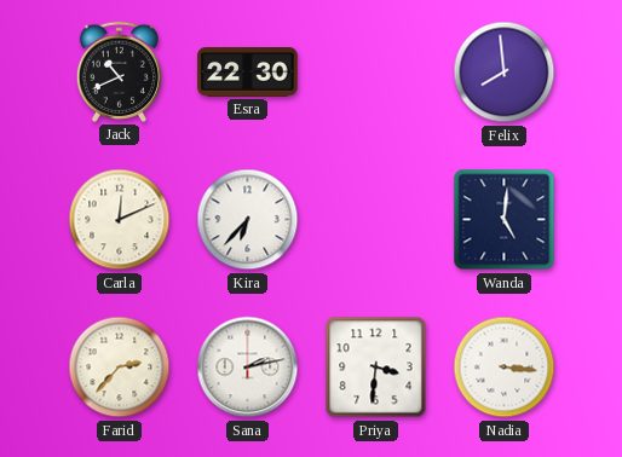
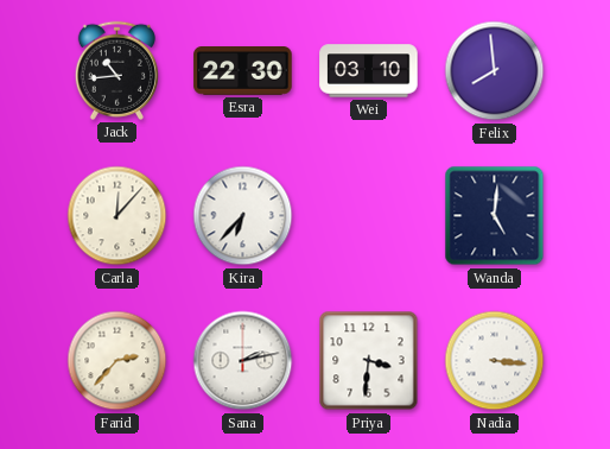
Jack: 10:41 -> 10:44 (116, 70)
Wei: none -> 03:10 (369, 71)
Carla: 12:11 -> 12:07 (117, 216)
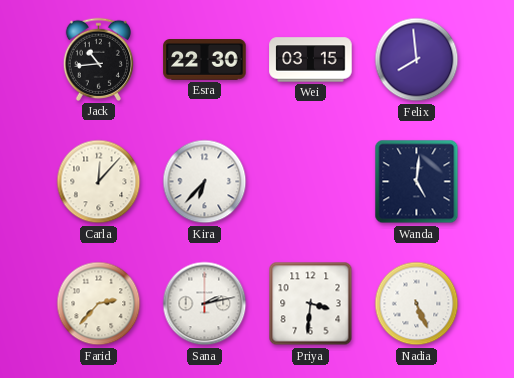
Wei: 03:10 -> 03:15 (311, 60)
Nadia: 3:16 -> 5:26 (417, 304)
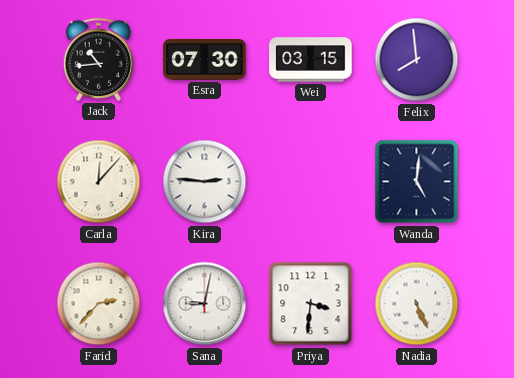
Esra: 22:30 -> 07:30 (205, 60)
Kira: 6:37 -> 2:46 (205, 182)
Sana: 2:13 -> 9:02 (205, 304)
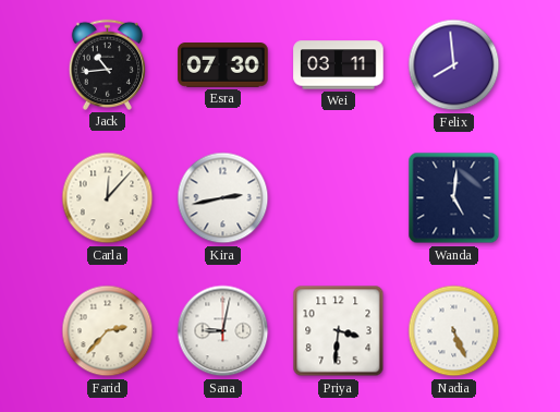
Wei: 03:15 -> 03:11 (339, 65)
Kira: 2:46 -> 2:43 (223, 198)
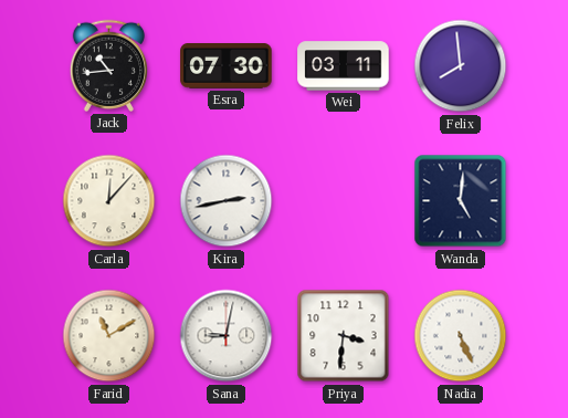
Farid: 2:37 -> 11:10 (109, 336)
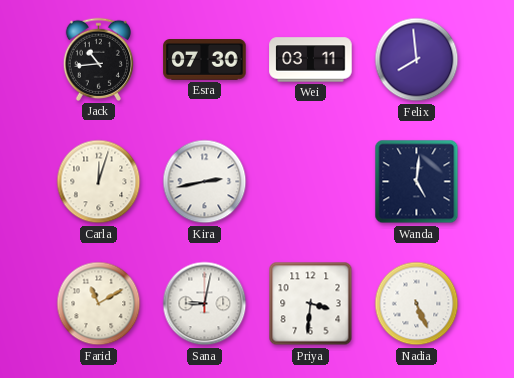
Carla: 12:07 -> 12:03 (99, 182)
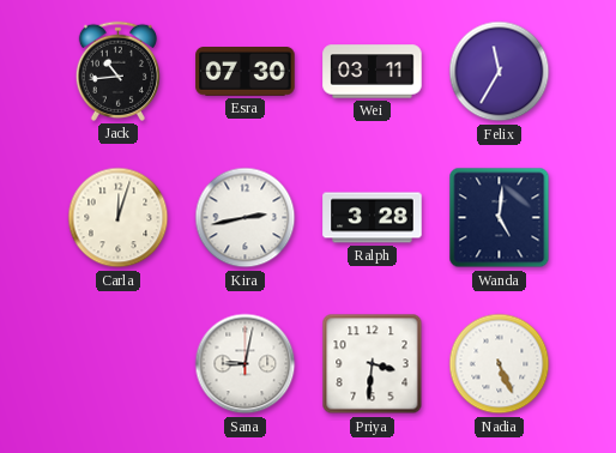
Felix: 7:59 -> 11:35 (500, 72)
Ralph: none -> 3:28 (373, 218)
Farid: 11:10 -> none (99, 304)
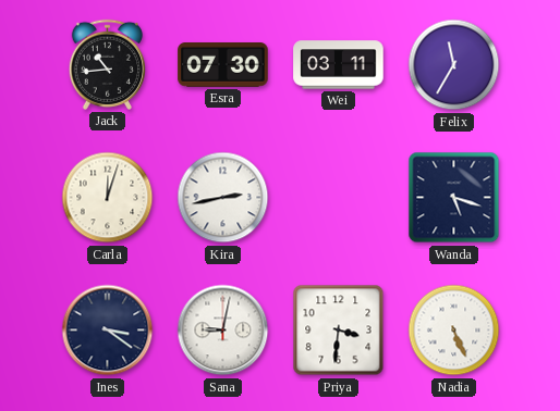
Ralph: 3:28 -> none (373, 218)
Wanda: 5:01 -> 5:18 (454, 198)
Ines: none -> 3:21 (108, 331)
